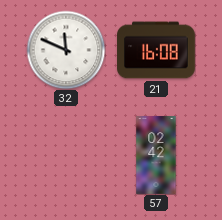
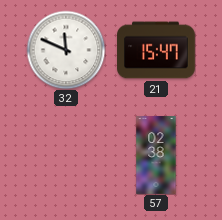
21: 16:08 -> 15:47 (156, 50)
57: 02:42 -> 02:38 (156, 155)
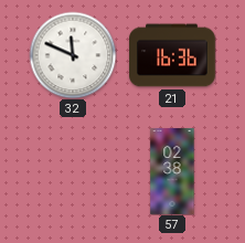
21: 15:47 -> 16:36 (172, 55)
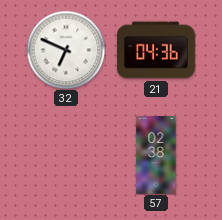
32: 11:49 -> 6:49 (66, 50)
21: 16:36 -> 04:36 (156, 50)
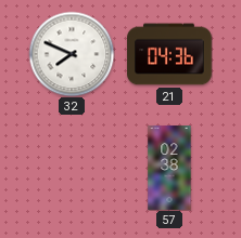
32: 6:49 -> 7:49 (72, 54)
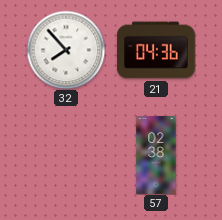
32: 7:49 -> 7:53 (66, 50)
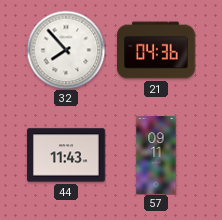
44: none -> 11:43 (66, 155)
57: 02:38 -> 09:11 (156, 155)
